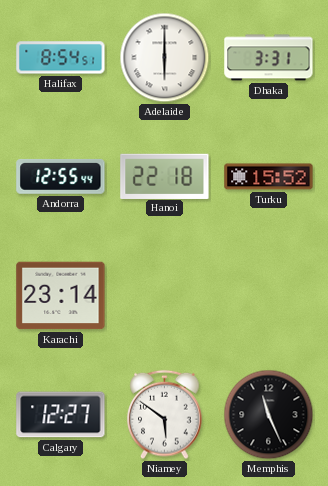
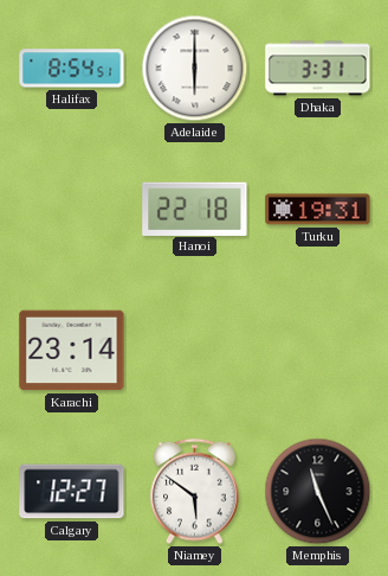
Andorra: 12:55 -> none (61, 177)
Turku: 15:52 -> 19:31 (318, 210)
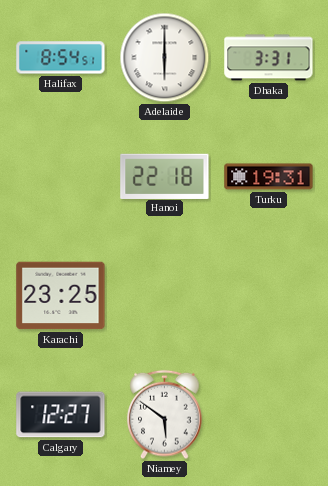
Karachi: 23:14 -> 23:25 (61, 296)
Memphis: 11:26 -> none (318, 492)
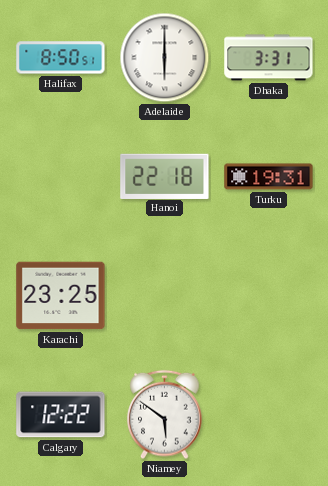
Halifax: 8:54 -> 8:50 (61, 58)
Calgary: 12:27 -> 12:22 (61, 415)
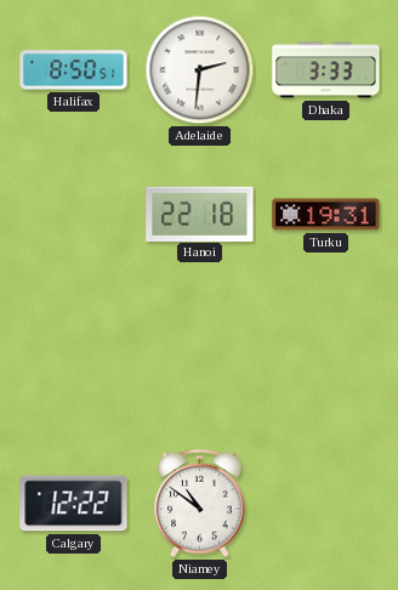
Adelaide: 6:00 -> 2:31 (200, 70)
Dhaka: 3:31 -> 3:33 (326, 70)
Karachi: 23:25 -> none (61, 296)
Niamey: 5:51 -> 10:51 (200, 504)
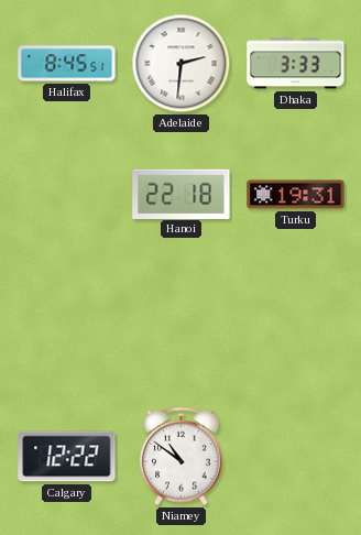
Halifax: 8:50 -> 8:45 (67, 64)
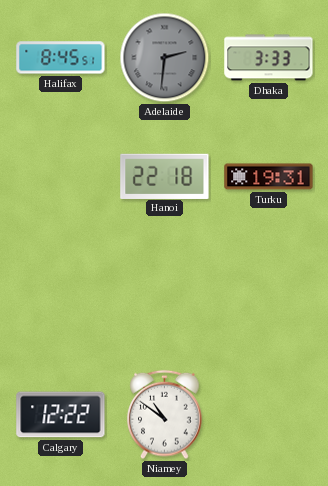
Adelaide dial: white -> grey (165, 58)
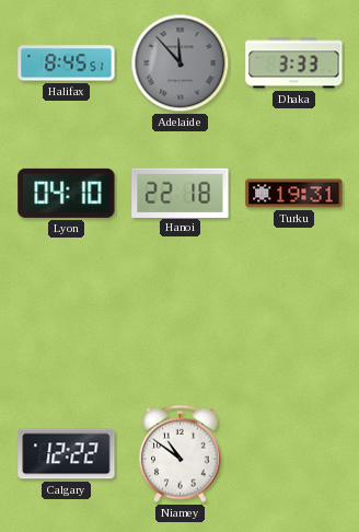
Adelaide: 2:31 -> 11:53 (181, 63)
Lyon: none -> 04:10 (67, 193)
